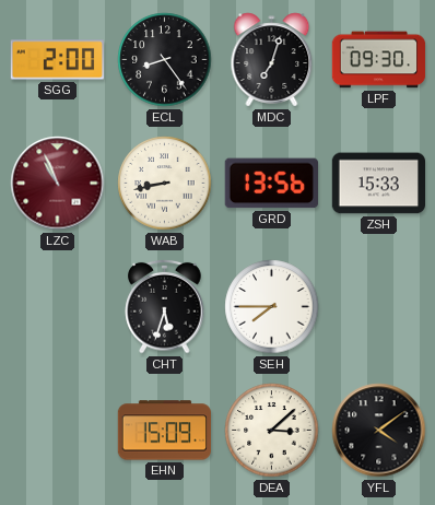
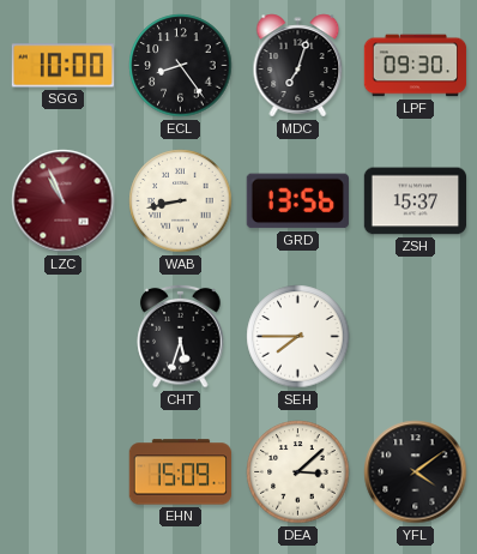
SGG: 2:00 -> 10:00 (62, 66)
ZSH: 15:33 -> 15:37 (415, 201)
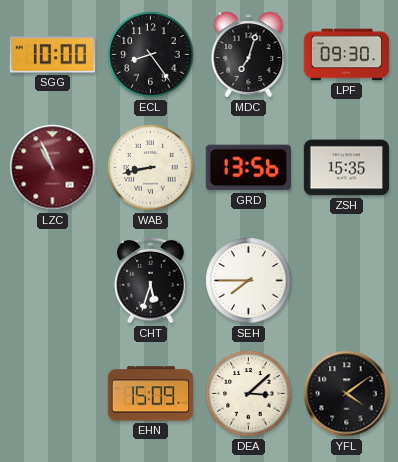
ZSH: 15:37 -> 15:35 (346, 168)
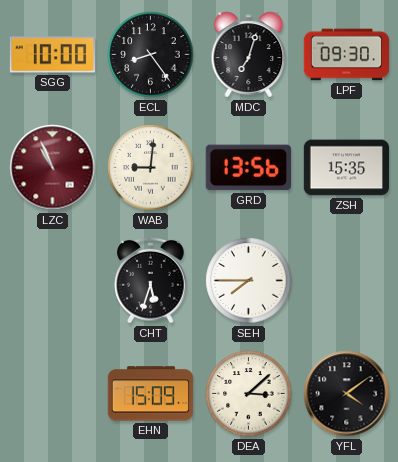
WAB: 8:43 -> 9:01 (151, 168)
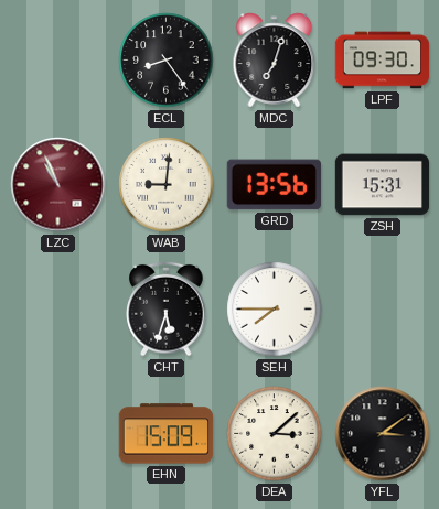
SGG: 10:00 -> none (52, 55)
ZSH: 15:35 -> 15:31 (382, 185)
YFL: 4:09 -> 3:09 (383, 434)
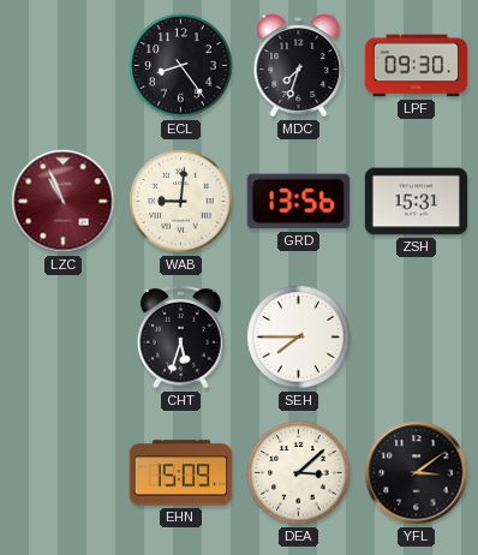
MDC: 7:03 -> 7:33 (299, 66)
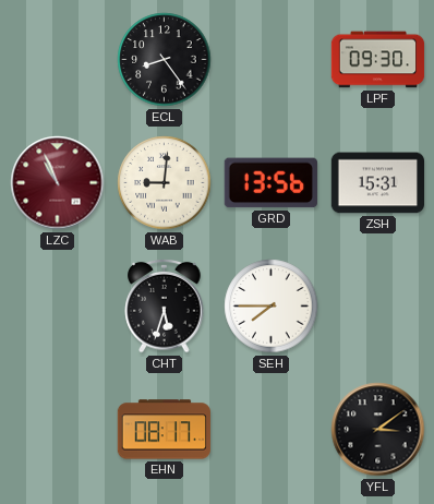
MDC: 7:33 -> none (299, 66)
EHN: 15:09 -> 08:17 (164, 430)
DEA: 3:08 -> none (299, 473)
